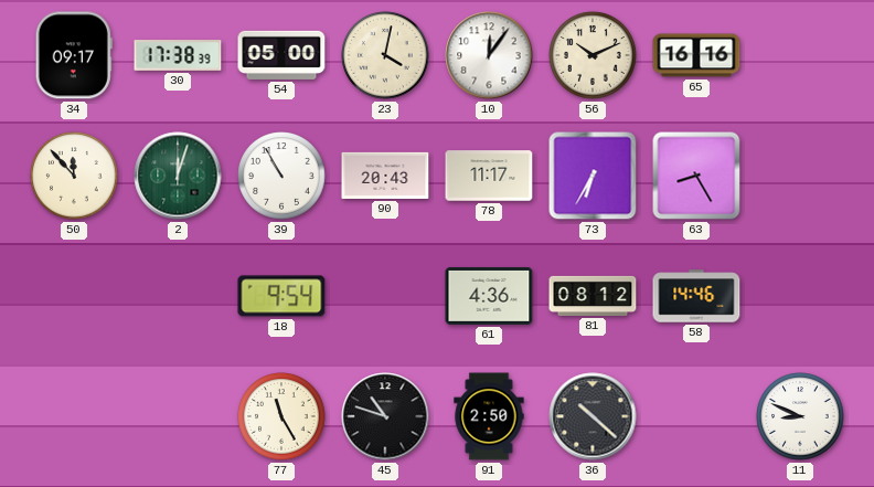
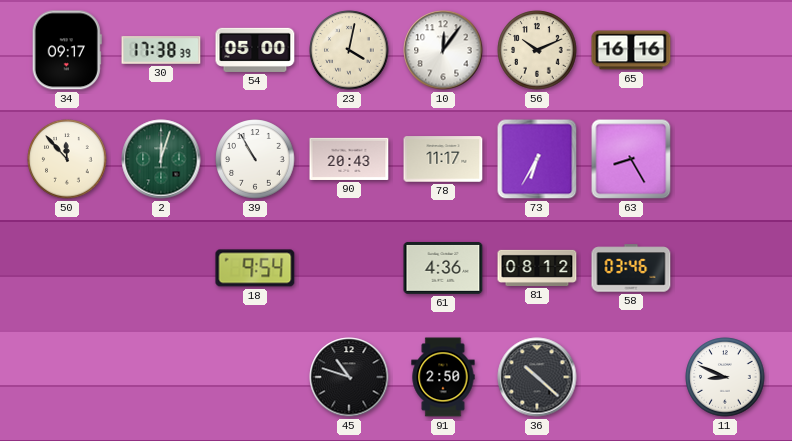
58: 14:46 -> 03:46 (631, 268)
77: 11:25 -> none (281, 416)
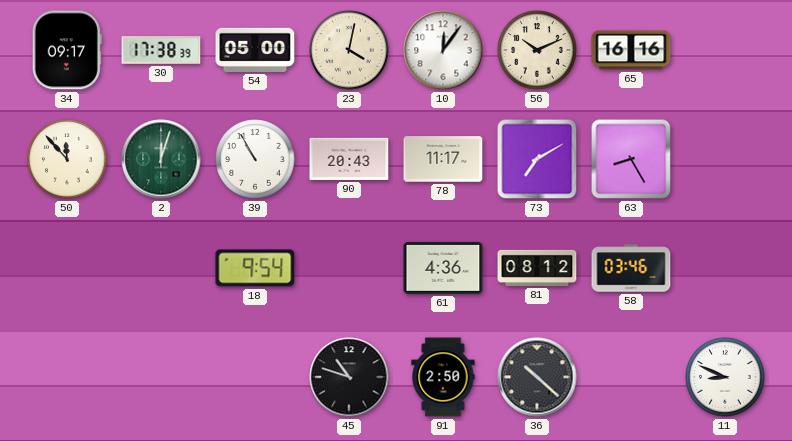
73: 6:35 -> 7:10 (537, 159)
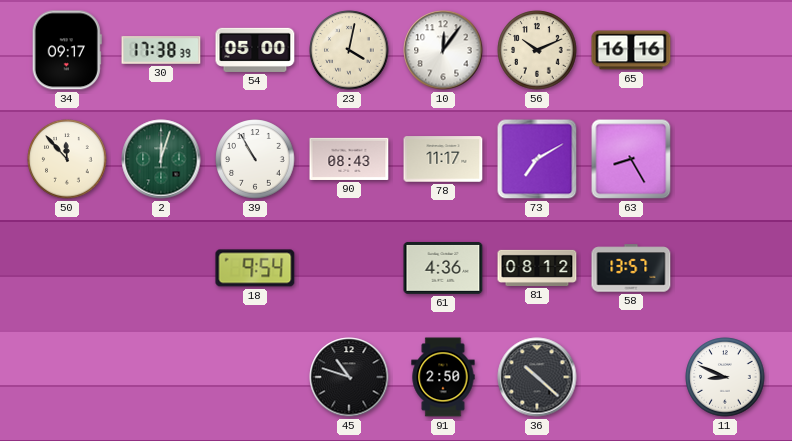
90: 20:43 -> 08:43 (349, 159)
58: 03:46 -> 13:57 (631, 268)
